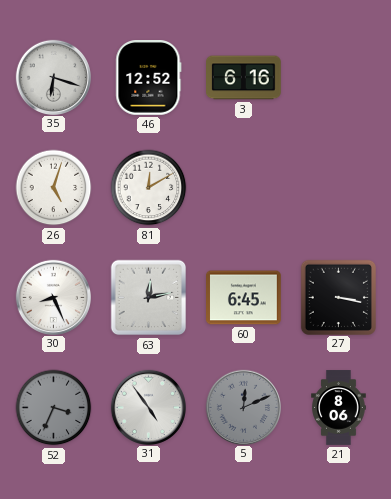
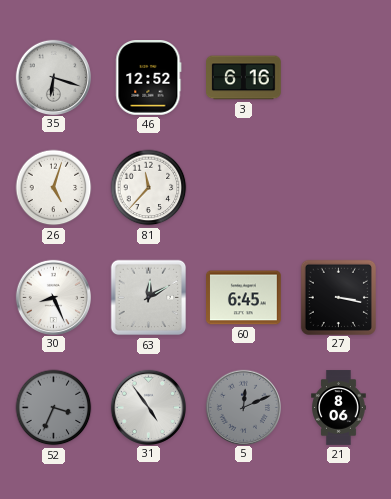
81: 12:10 -> 11:37 (149, 188)
63: 12:13 -> 12:10 (149, 298)
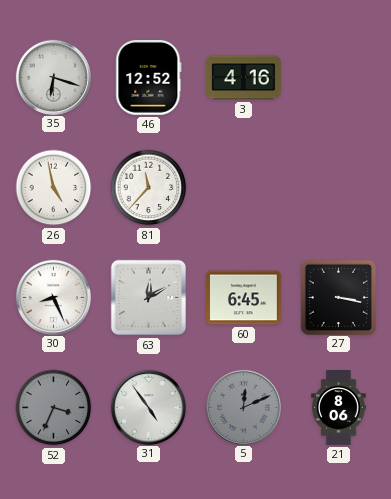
3: 6:16 -> 4:16 (244, 78)
26: 5:03 -> 4:58 (54, 188)
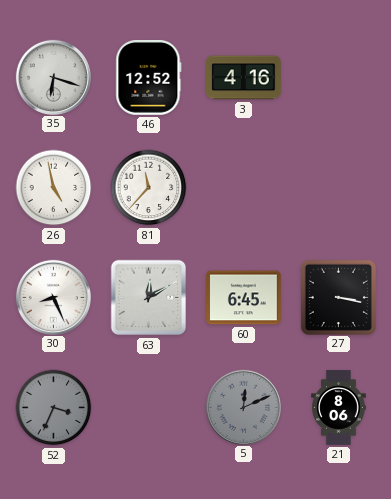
31: 4:54 -> none (148, 407)
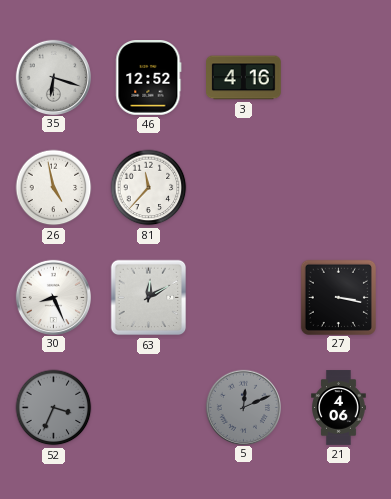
60: 6:45 -> none (244, 298)
21: 8:06 -> 4:06 (339, 408)
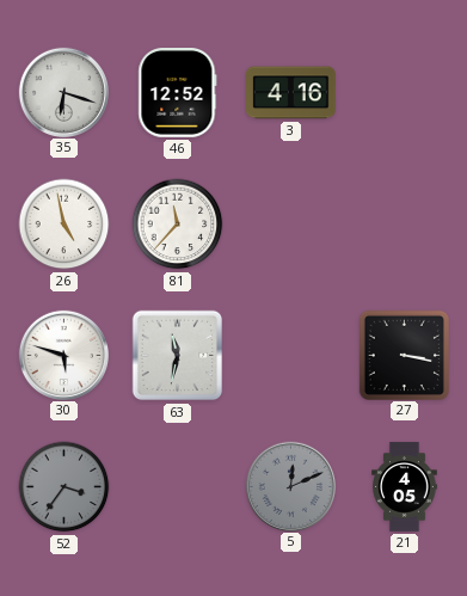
30: 8:26 -> 5:48 (63, 355)
63: 12:10 -> 11:32 (178, 356)
52: 3:34 -> 3:36 (64, 487)
21: 4:06 -> 4:05 (405, 487)
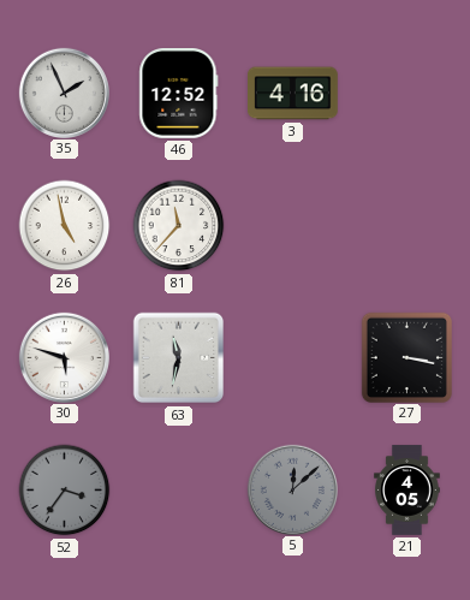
35: 6:18 -> 1:56 (64, 93)
5: 12:11 -> 12:08 (292, 489)
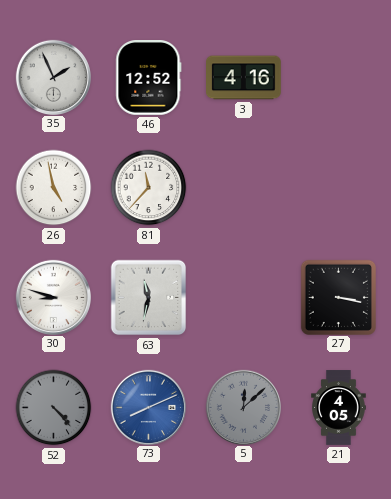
30: 5:48 -> 8:48 (53, 297)
52: 3:36 -> 4:23 (54, 408)
73: none -> 8:11 (148, 407)
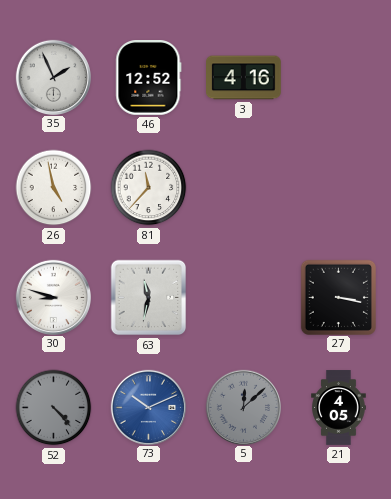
73: 8:11 -> 10:11 (148, 407)
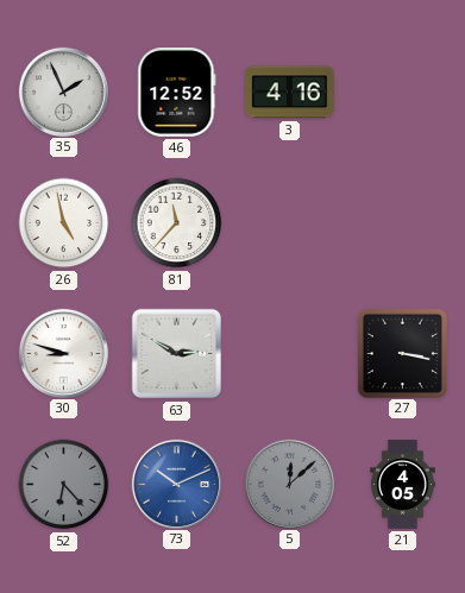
63: 11:32 -> 2:50 (177, 354)
52: 4:23 -> 6:23 (64, 485)
